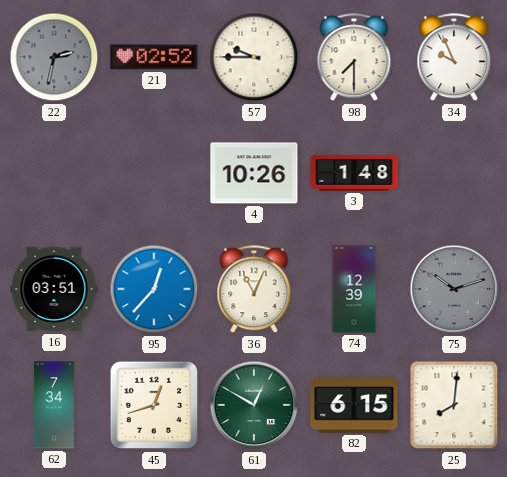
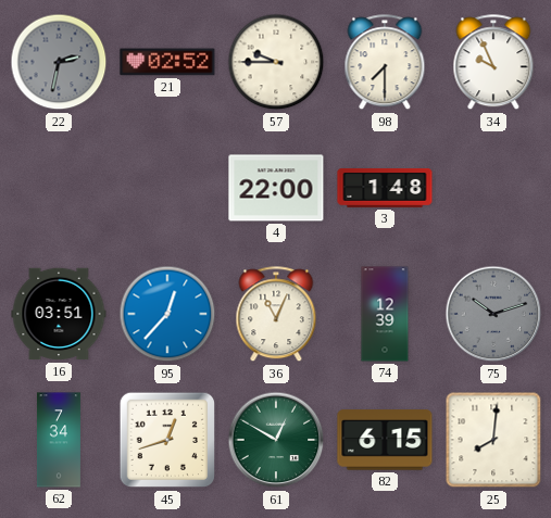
4: 10:26 -> 22:00 (276, 188)
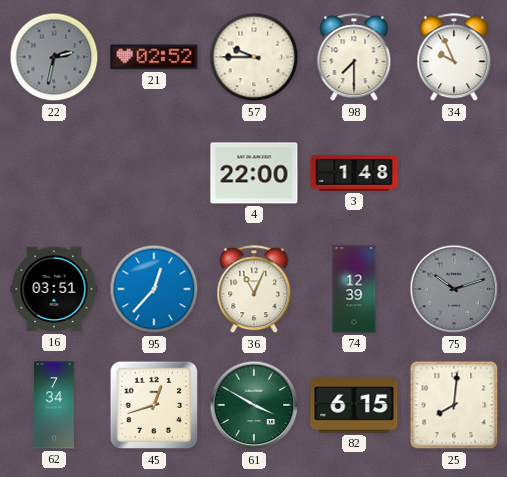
61: 12:50 -> 3:50 (254, 405)
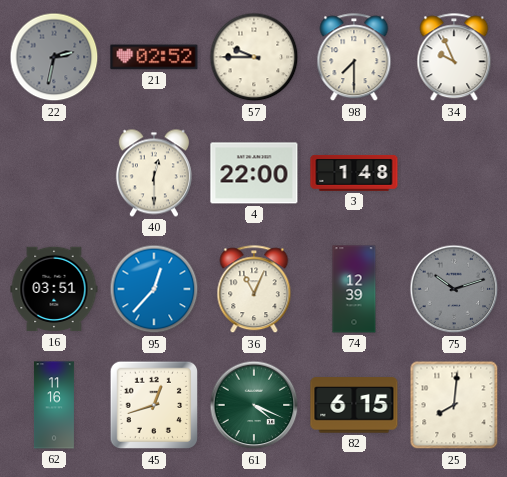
40: none -> 12:30 (154, 173)
62: 7:34 -> 11:16 (54, 405)
61: 3:50 -> 4:19 (254, 405)
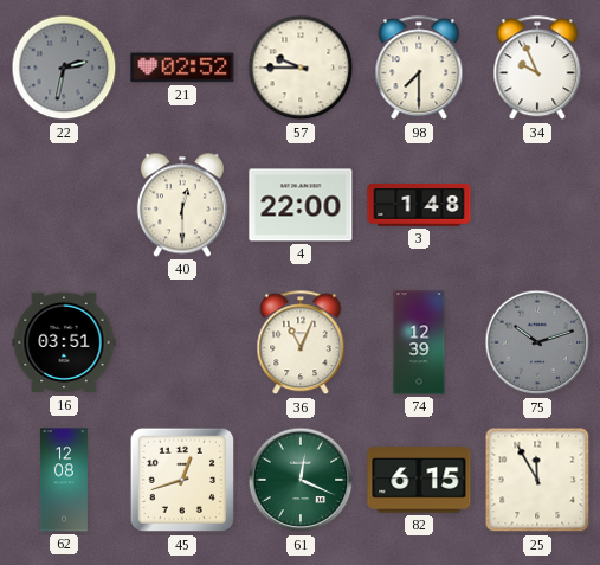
95: 12:37 -> none (154, 289)
62: 11:16 -> 12:08 (64, 480)
61: 4:19 -> 12:19 (301, 480)
25: 8:01 -> 11:55 (537, 480)
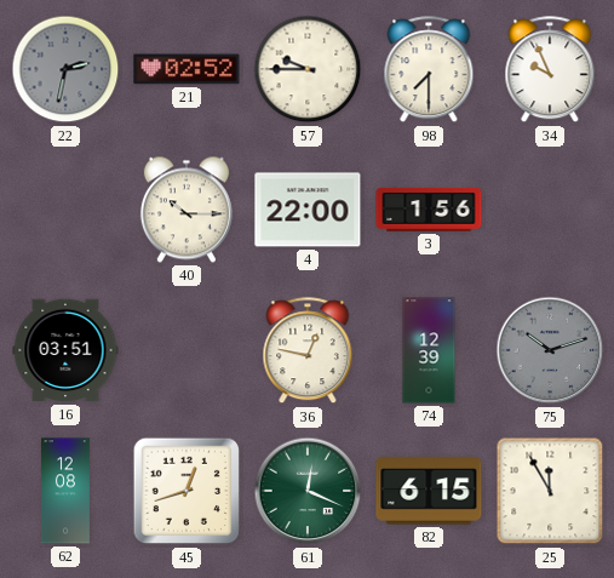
40: 12:30 -> 10:15 (187, 210)
3: 1:48 -> 1:56 (429, 210)
36: 11:04 -> 12:47 (308, 351)
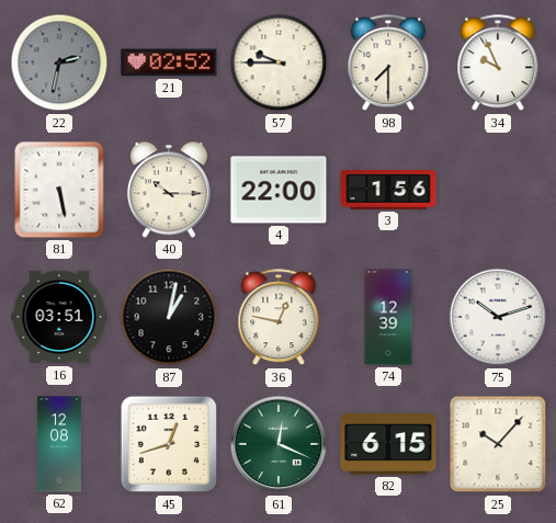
81: none -> 5:28 (59, 190)
87: none -> 1:02 (169, 317)
75 dial: grey -> white (498, 317)
25: 11:55 -> 10:07 (498, 444)
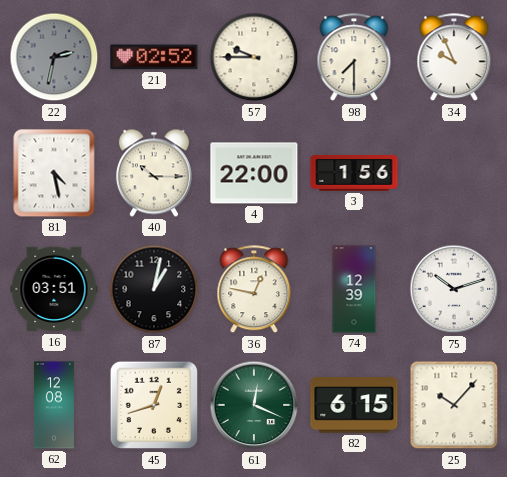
81: 5:28 -> 4:28 (54, 173)
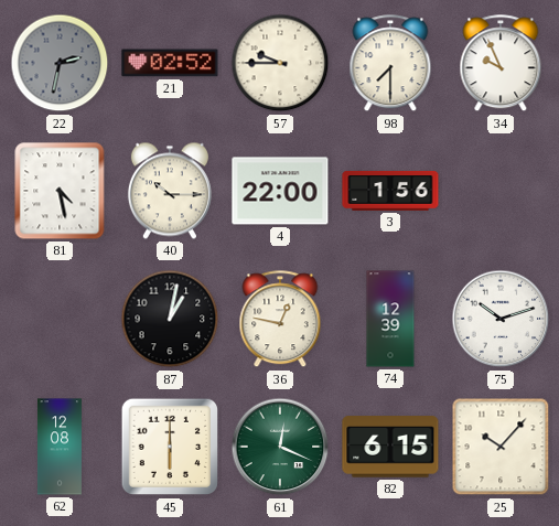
16: 03:51 -> none (54, 289)
45: 12:42 -> 6:00 (170, 447)
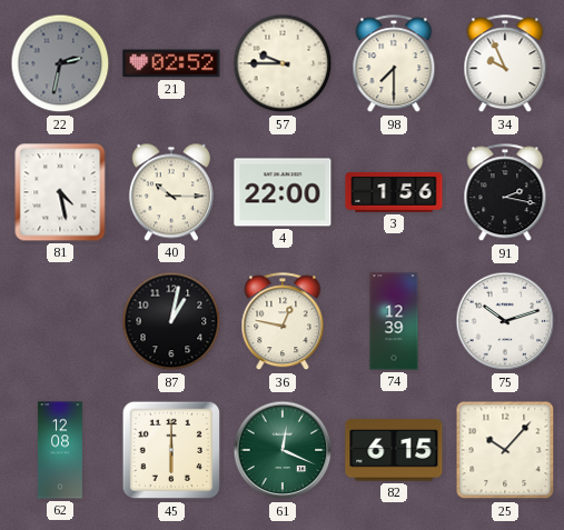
91: none -> 2:17 (505, 193)
